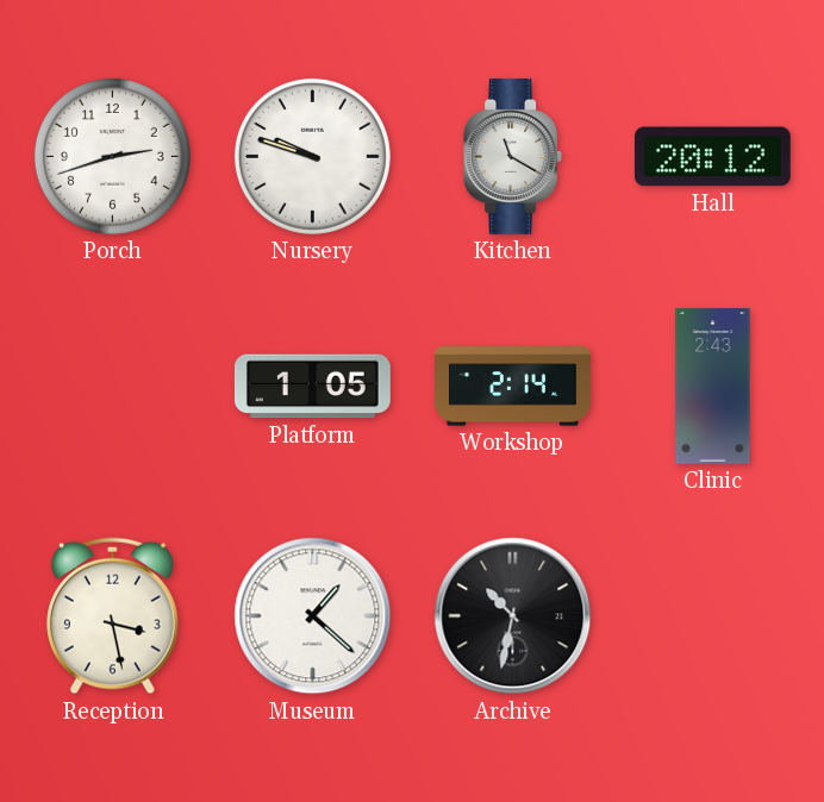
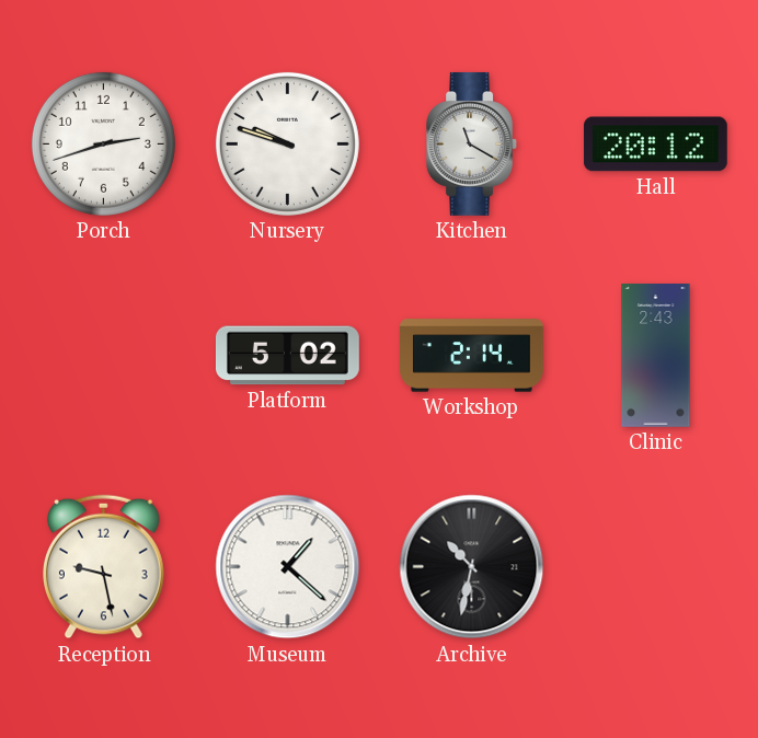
Platform: 1:05 -> 5:02 (287, 356)
Reception: 3:28 -> 9:28 (103, 567)
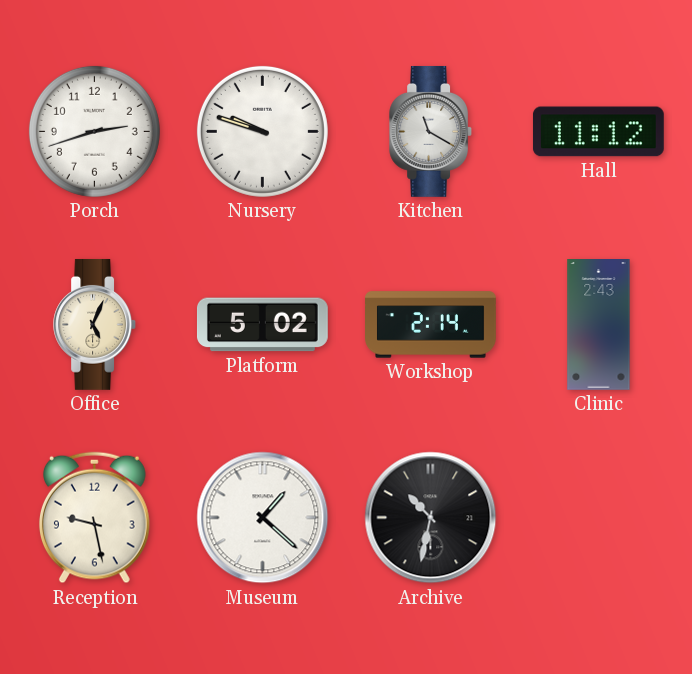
Hall: 20:12 -> 11:12 (598, 132)
Office: none -> 5:04 (94, 324)
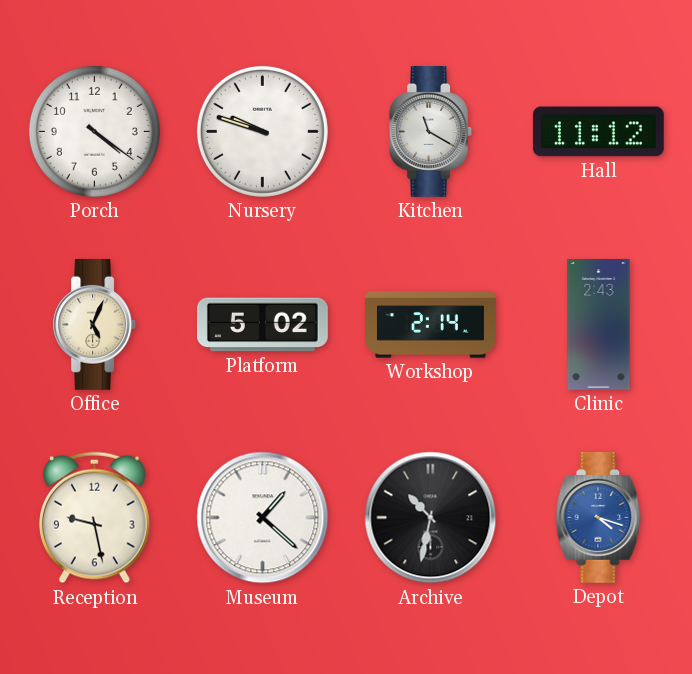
Porch: 2:42 -> 4:21 (94, 131)
Depot: none -> 4:18 (599, 517)
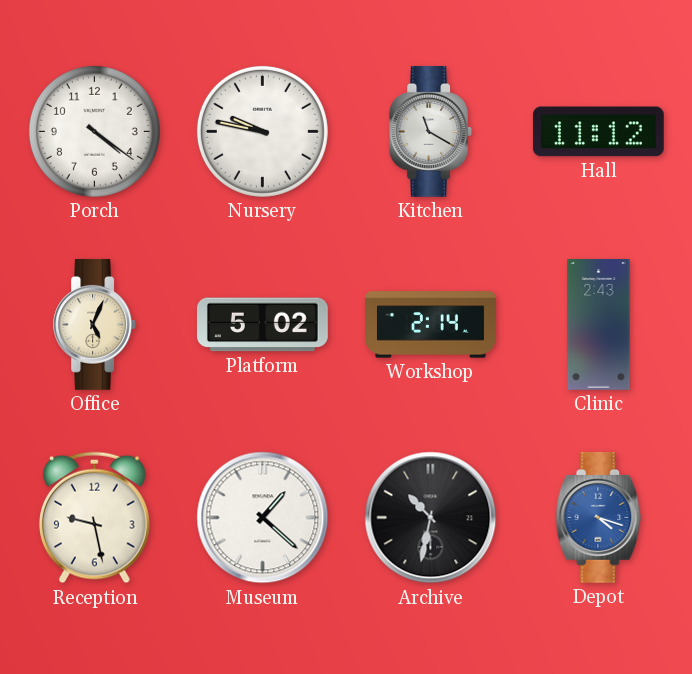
Nursery: 9:48 -> 9:47 (262, 131)
